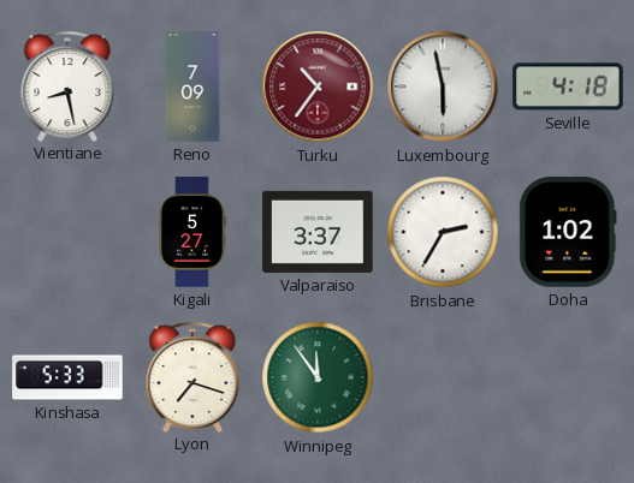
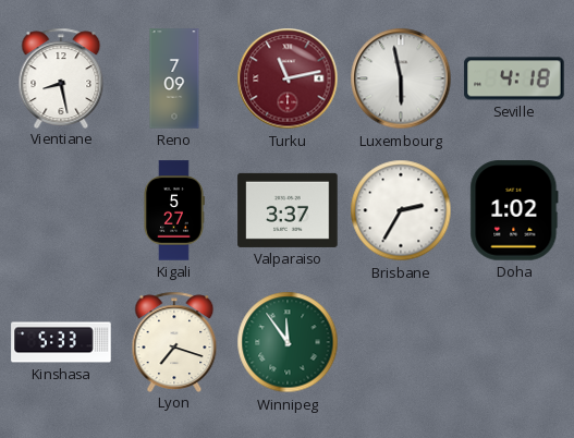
Turku: 10:36 -> 11:13 (288, 78)
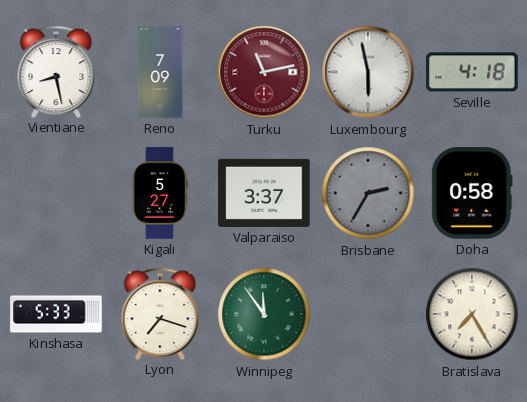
Brisbane dial: white -> grey (368, 193)
Doha: 1:02 -> 0:58 (472, 193)
Bratislava: none -> 7:25 (472, 314)
